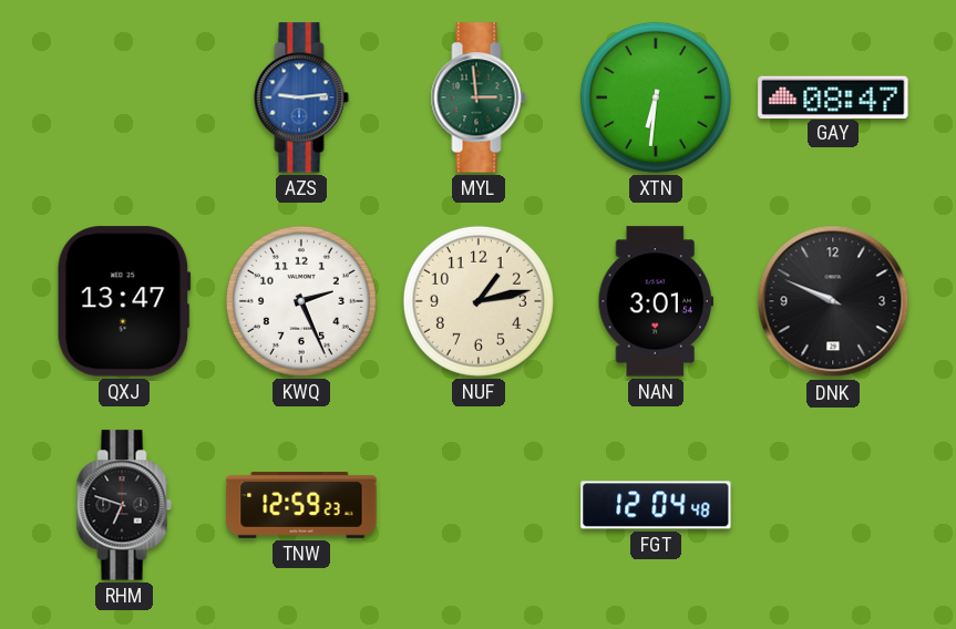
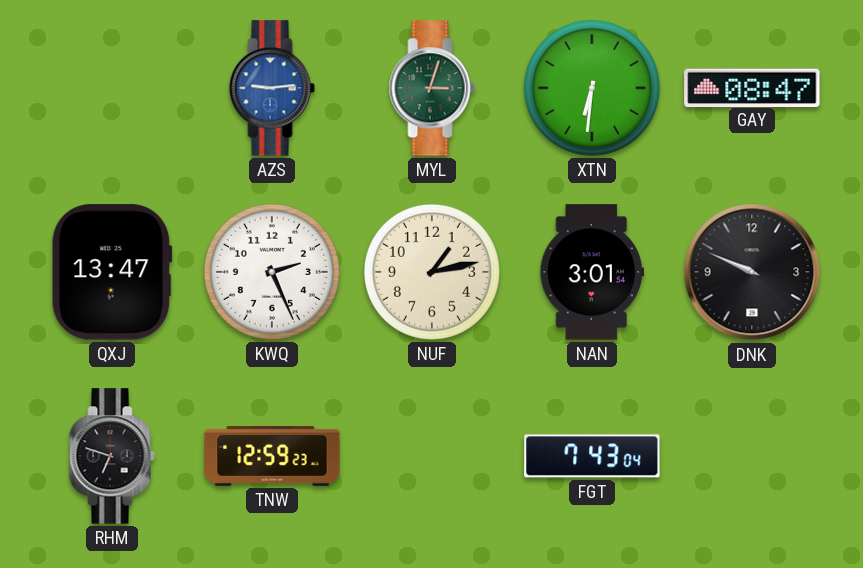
MYL: 2:59 -> 3:03 (432, 88)
FGT: 12:04 -> 7:43 (592, 456)
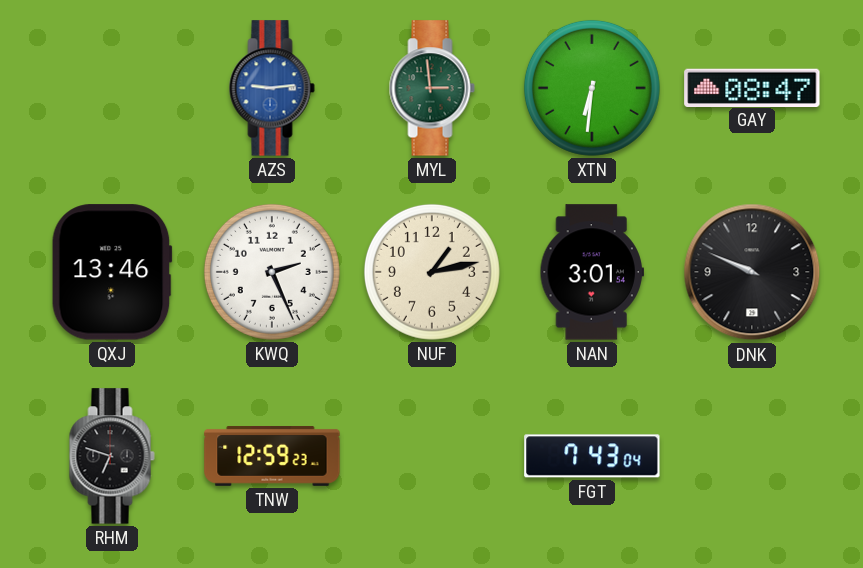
MYL: 3:03 -> 2:59 (432, 88)
QXJ: 13:47 -> 13:46 (112, 272)
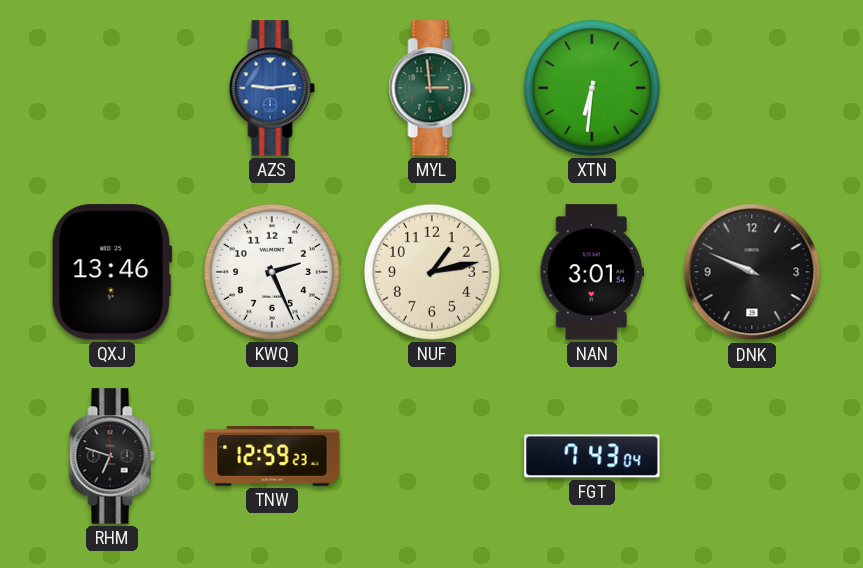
GAY: 08:47 -> none (752, 87)
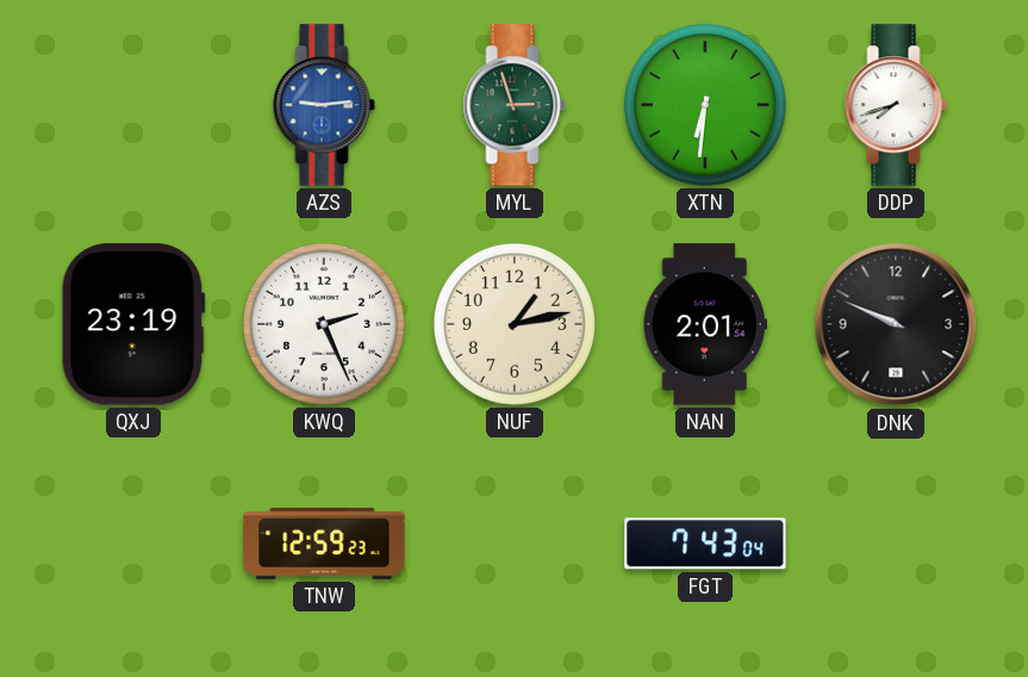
MYL: 2:59 -> 2:57 (515, 105)
DDP: none -> 7:42 (896, 105)
QXJ: 13:46 -> 23:19 (133, 324)
NAN: 3:01 -> 2:01 (704, 324)
RHM: 6:48 -> none (112, 456)
